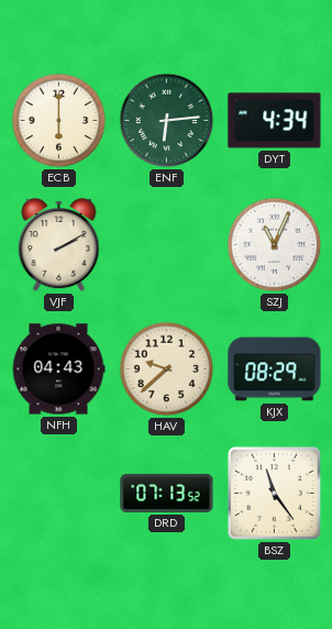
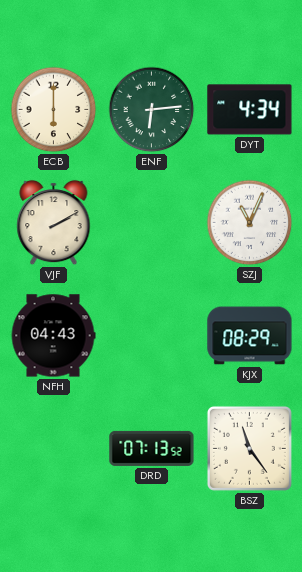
HAV: 9:38 -> none (167, 369)
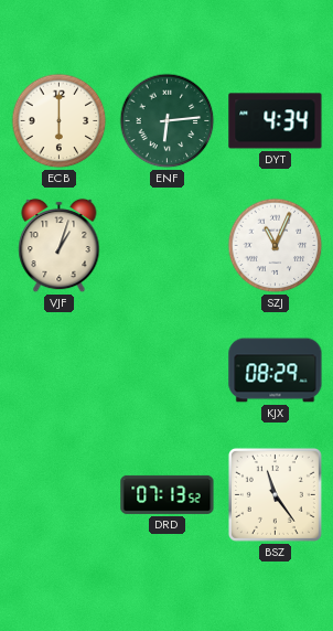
VJF: 2:10 -> 1:03 (60, 246)
NFH: 04:43 -> none (53, 336)
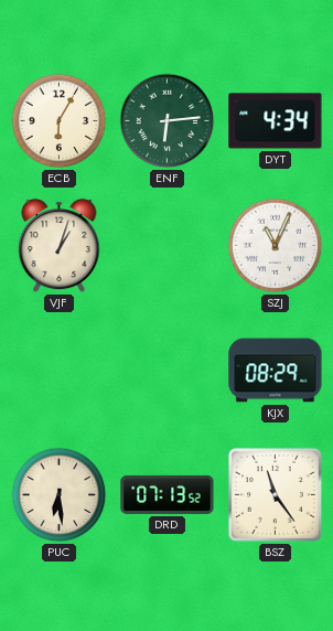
ECB: 6:00 -> 6:05 (60, 121)
PUC: none -> 6:29 (60, 495)
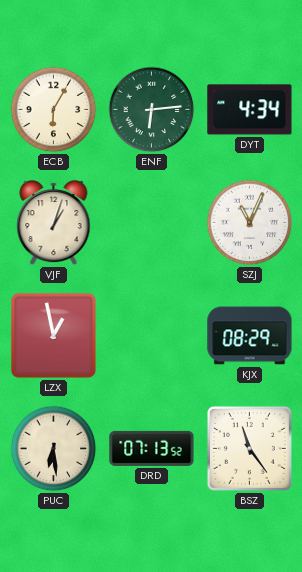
LZX: none -> 12:58 (53, 335)
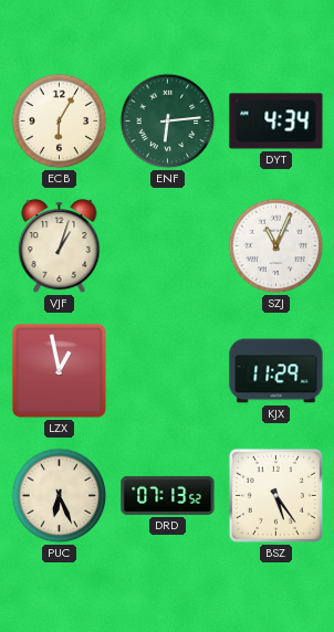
KJX: 08:29 -> 11:29 (276, 371)
PUC: 6:29 -> 6:26 (60, 496)
BSZ: 11:24 -> 5:24 (275, 495)
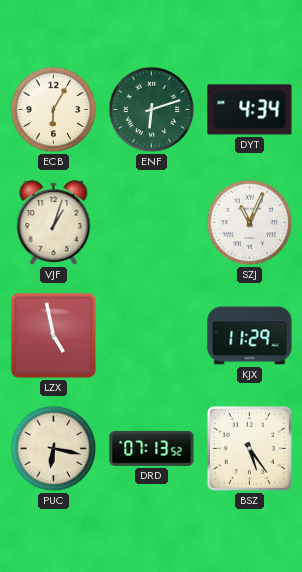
ENF: 6:14 -> 6:12 (152, 110)
LZX: 12:58 -> 4:58 (53, 335)
PUC: 6:26 -> 6:17 (54, 449)
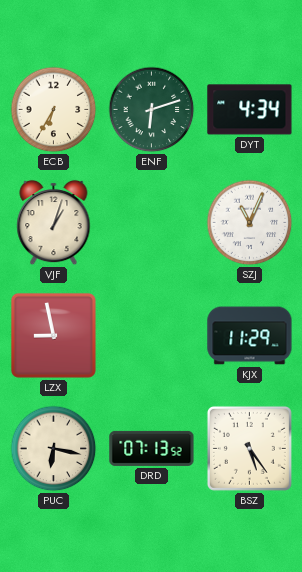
ECB: 6:05 -> 6:35 (54, 110)
LZX: 4:58 -> 8:58 (53, 335)
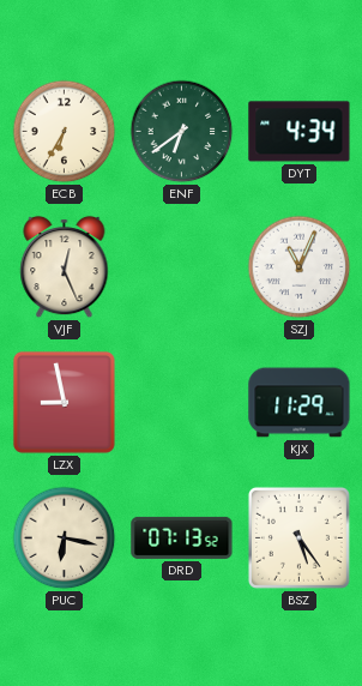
ENF: 6:12 -> 6:39 (182, 132)
VJF: 1:03 -> 12:26 (65, 267)
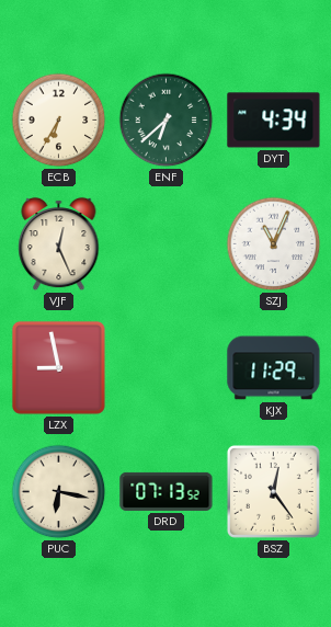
ENF: 6:39 -> 6:38 (167, 121)
BSZ: 5:24 -> 12:24 (273, 491)
